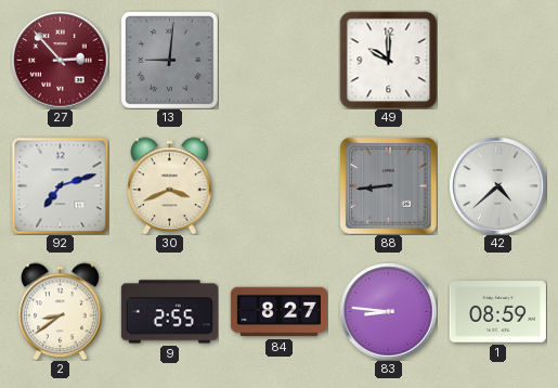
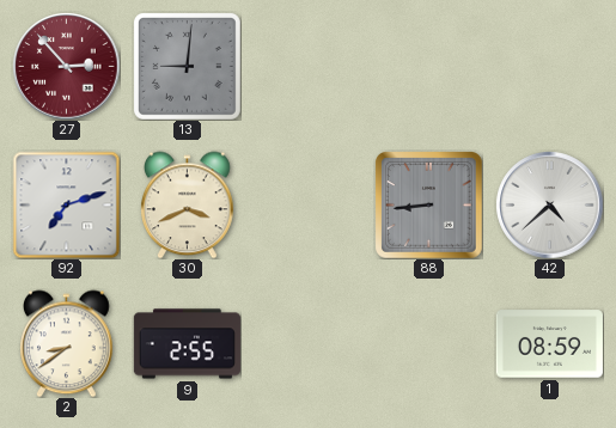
49: 10:00 -> none (388, 60)
84: 8:27 -> none (278, 312)
83: 8:46 -> none (388, 311)
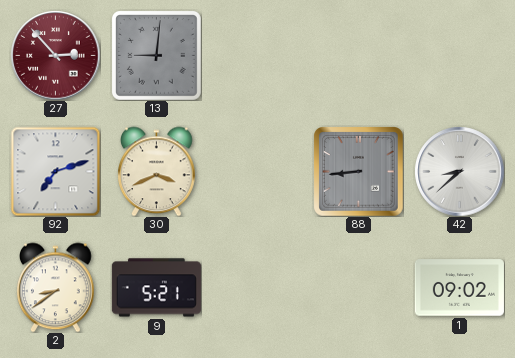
42: 4:38 -> 8:38 (459, 171)
9: 2:55 -> 5:21 (156, 288)
1: 08:59 -> 09:02 (459, 288)
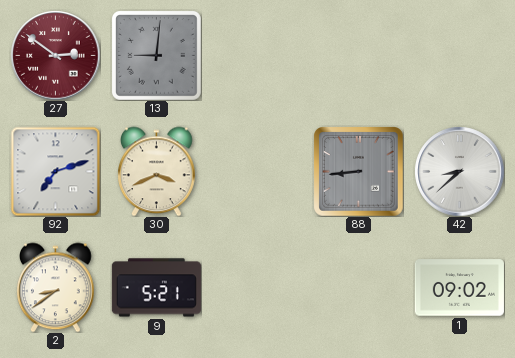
27: 2:53 -> 2:51 (55, 55)
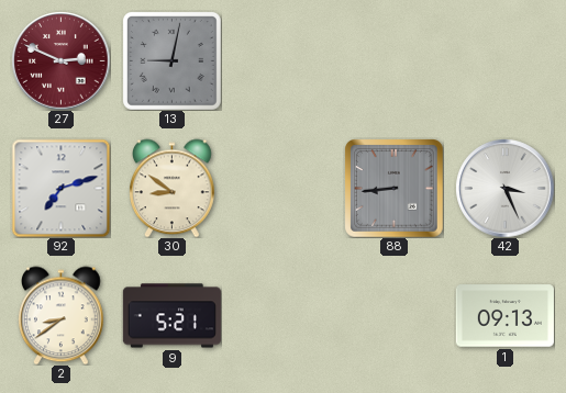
27: 2:51 -> 2:49 (60, 60)
13: 9:01 -> 9:02 (171, 60)
30: 3:41 -> 8:51 (173, 188)
42: 8:38 -> 3:26 (504, 188)
1: 09:02 -> 09:13 (504, 316)
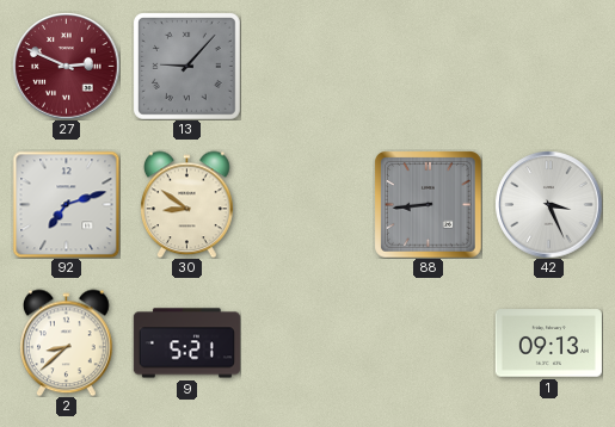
13: 9:02 -> 9:07 (186, 66)
2: 8:39 -> 8:38 (67, 342)
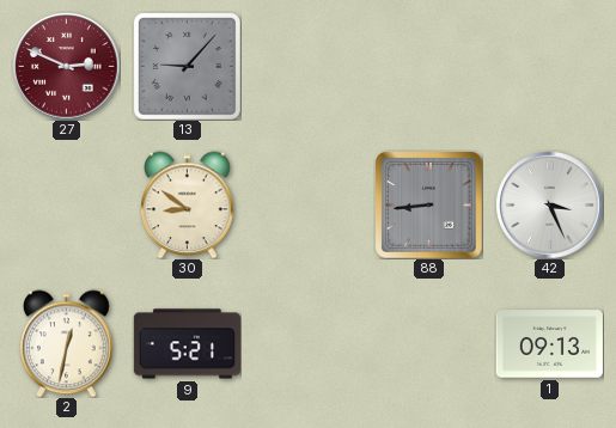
92: 7:12 -> none (66, 204)
2: 8:38 -> 12:32 (67, 343)
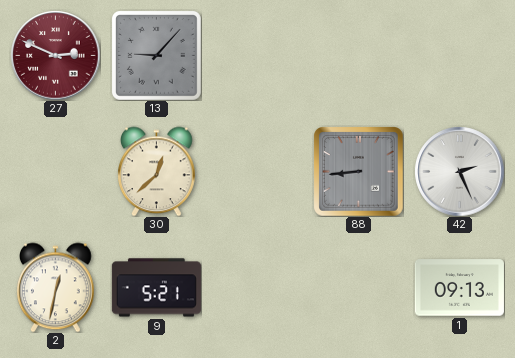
30: 8:51 -> 12:38 (157, 171)
42: 3:26 -> 2:26 (459, 171)
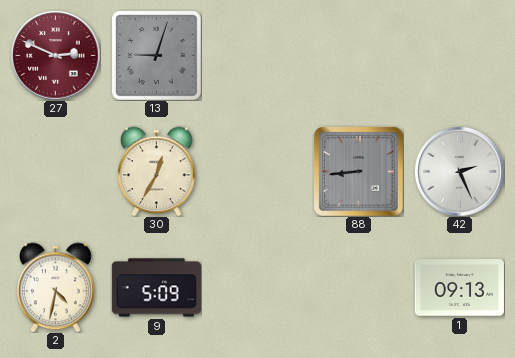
13: 9:07 -> 9:03 (156, 55)
30: 12:38 -> 12:35 (157, 171)
2: 12:32 -> 4:32 (56, 287)
9: 5:21 -> 5:09 (156, 288)
